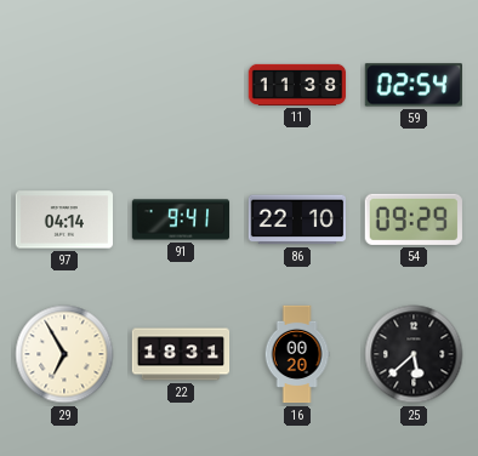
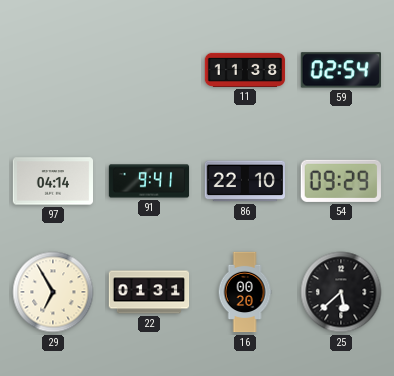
22: 18:31 -> 01:31 (149, 292)
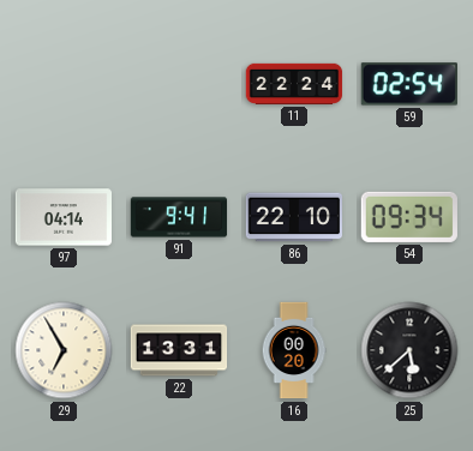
11: 11:38 -> 22:24 (294, 84)
54: 09:29 -> 09:34 (409, 217)
22: 01:31 -> 13:31 (179, 350)
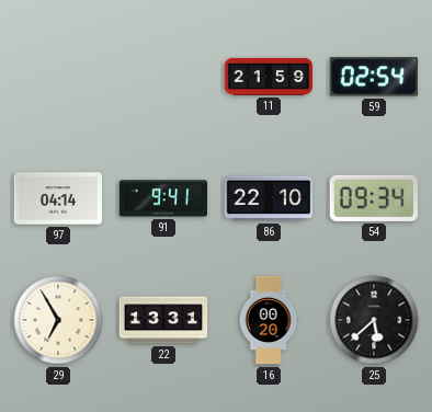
11: 22:24 -> 21:59 (269, 77)
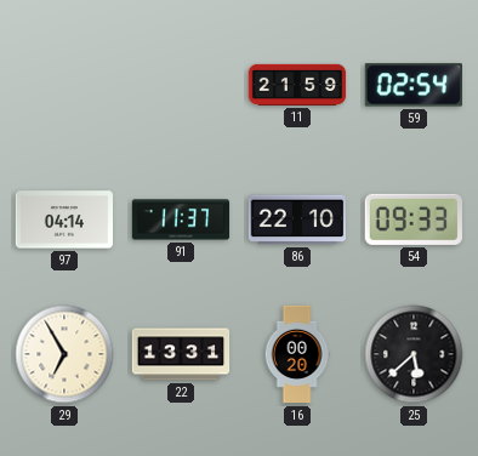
91: 9:41 -> 11:37 (181, 220)
54: 09:34 -> 09:33 (414, 220)
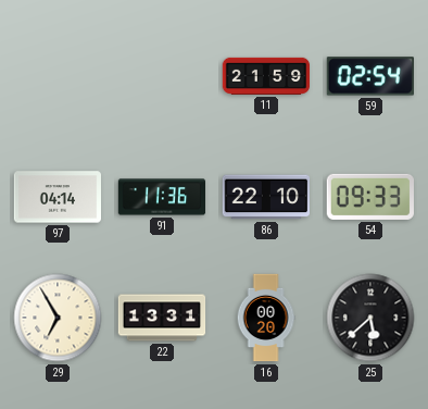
91: 11:37 -> 11:36 (162, 197)
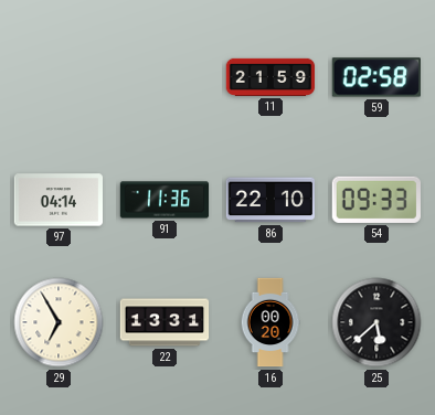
59: 02:54 -> 02:58 (376, 77)
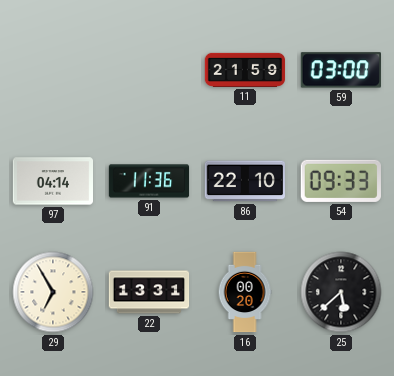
59: 02:58 -> 03:00 (341, 70)
